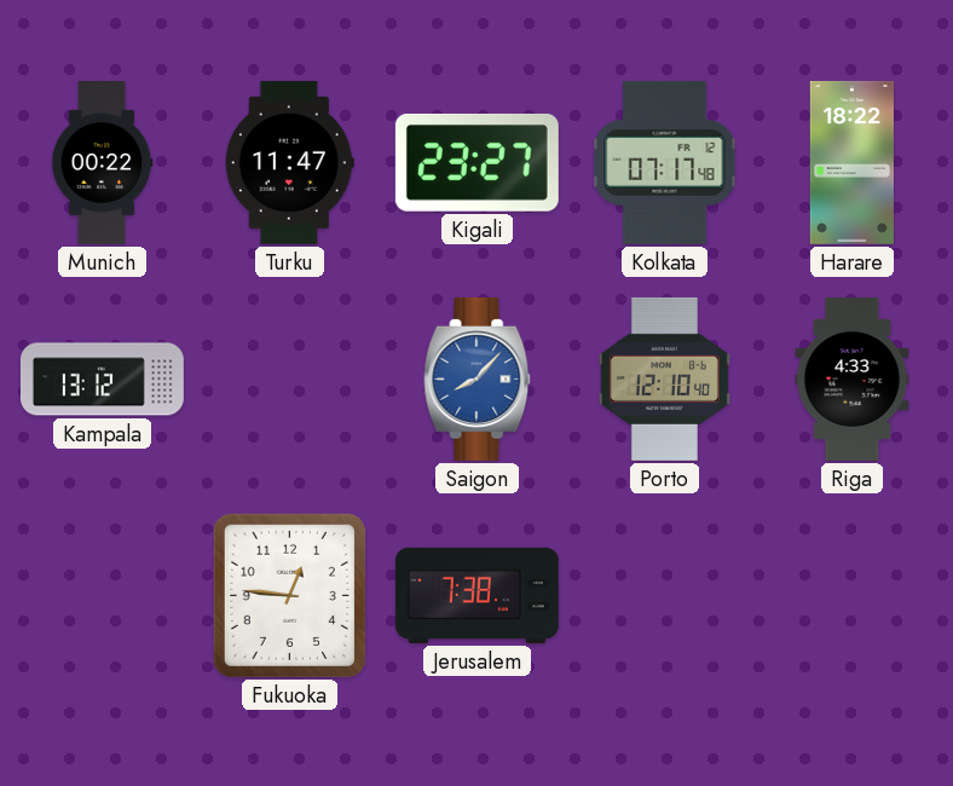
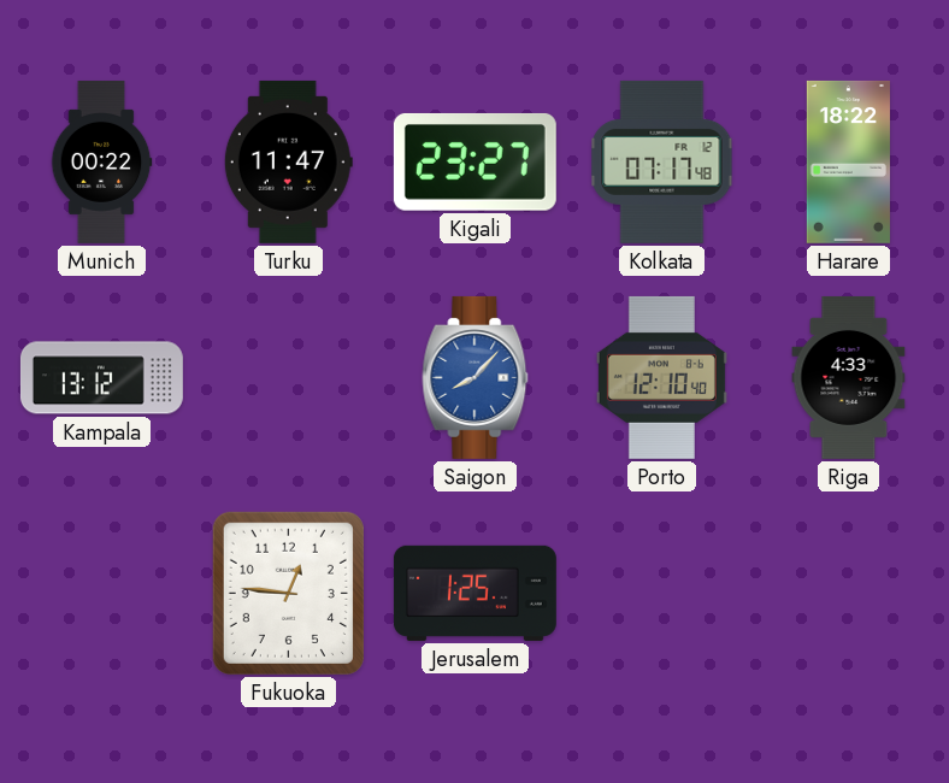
Jerusalem: 7:38 -> 1:25 (474, 593)
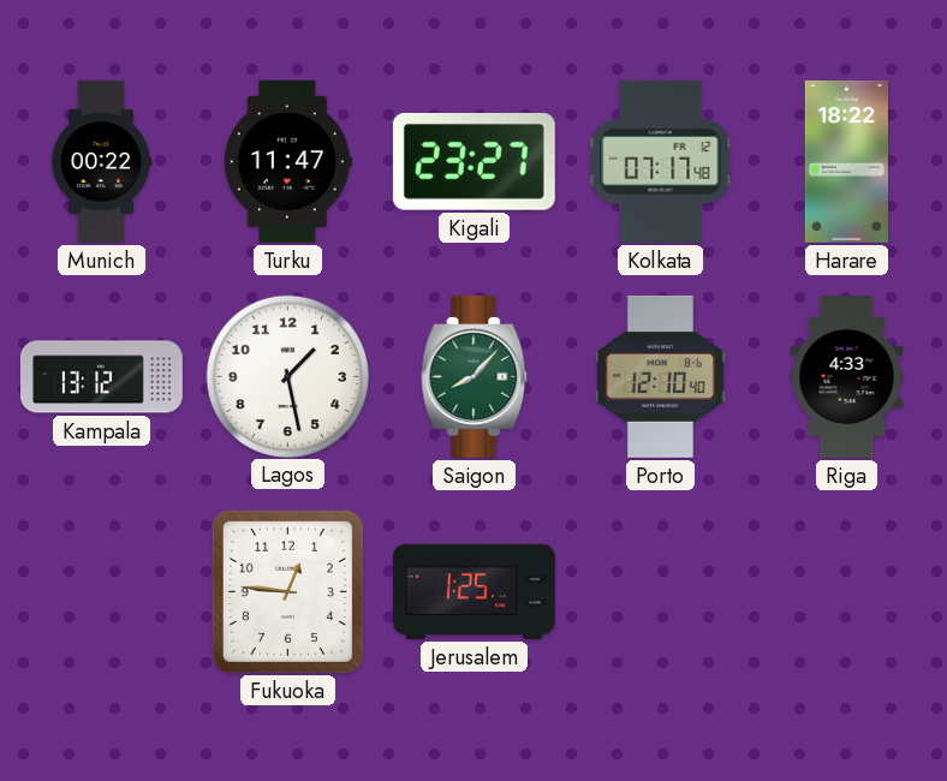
Lagos: none -> 1:28 (287, 376)
Saigon dial: blue -> green (475, 376)
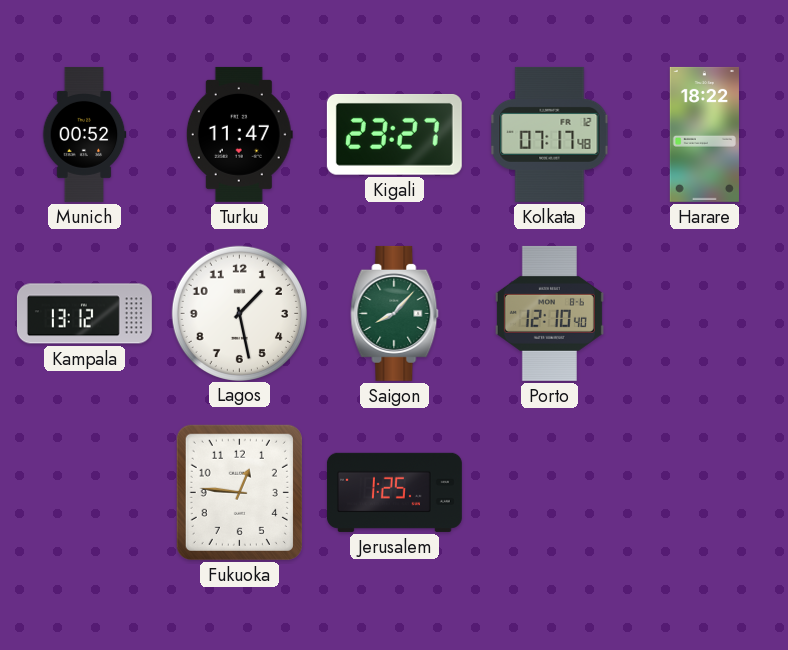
Munich: 00:22 -> 00:52 (84, 134)
Riga: 4:33 -> none (847, 376)
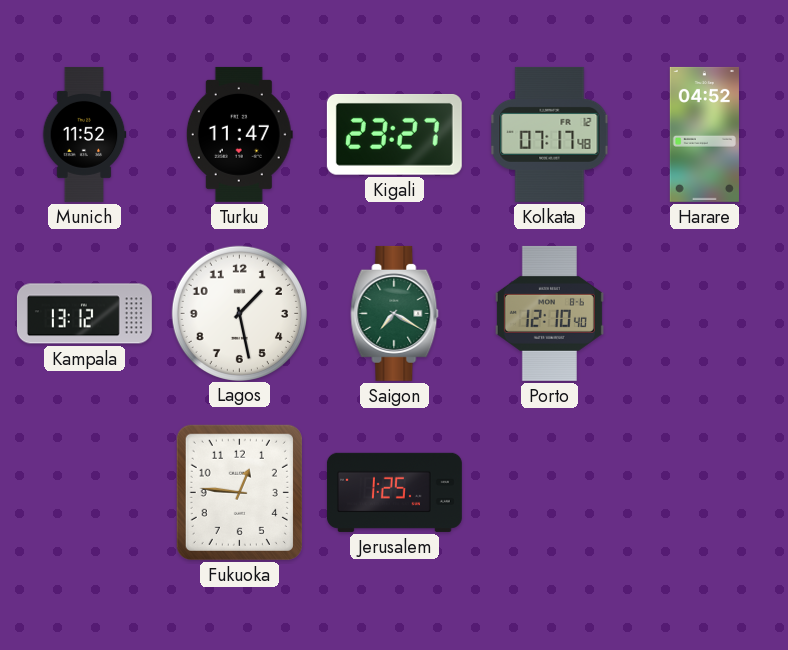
Munich: 00:52 -> 11:52 (84, 134)
Harare: 18:22 -> 04:52 (704, 134)
Saigon: 8:07 -> 7:20 (395, 313)
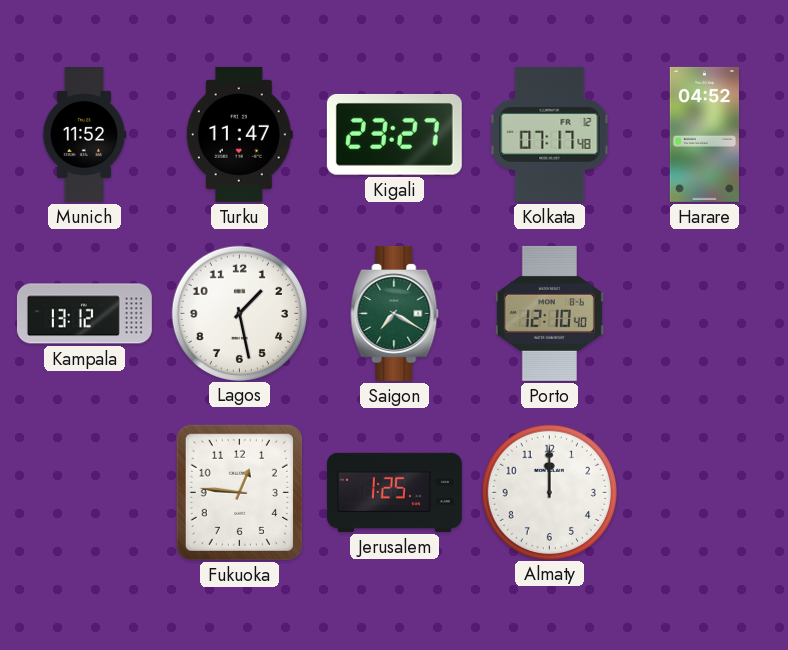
Almaty: none -> 12:00 (549, 492)
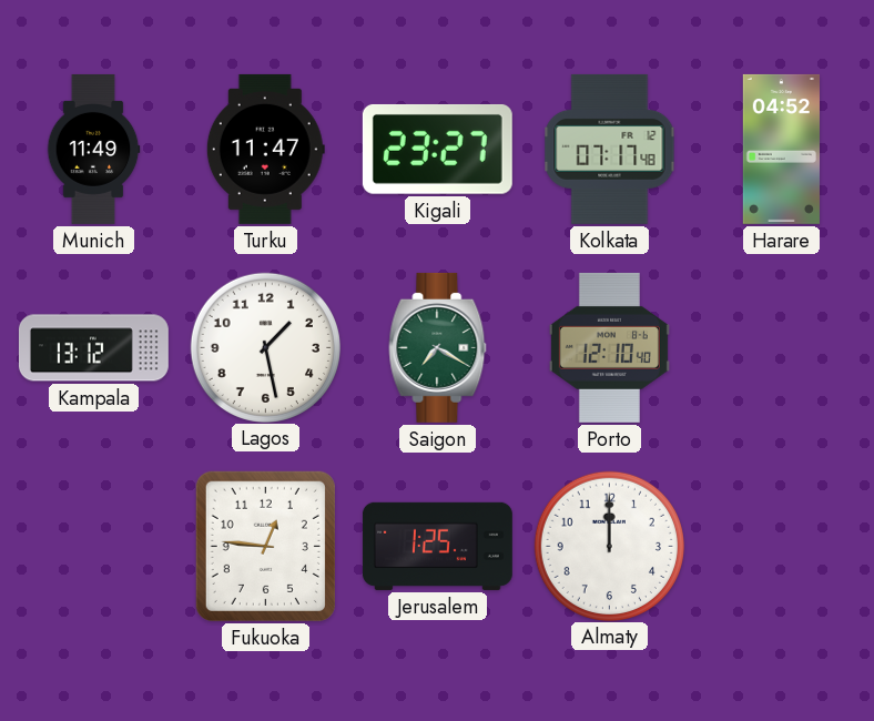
Munich: 11:52 -> 11:49 (93, 149)
